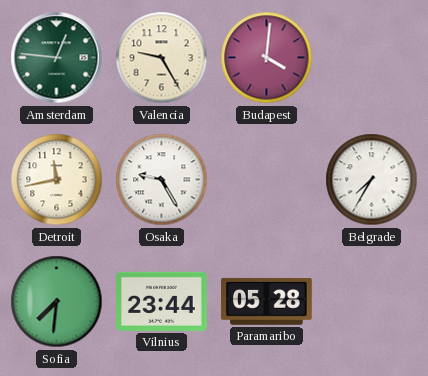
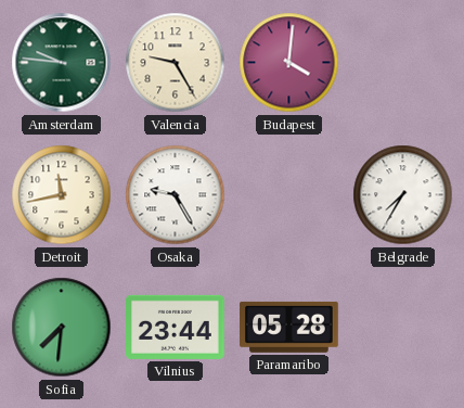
Amsterdam: 12:46 -> 9:46 (62, 63)
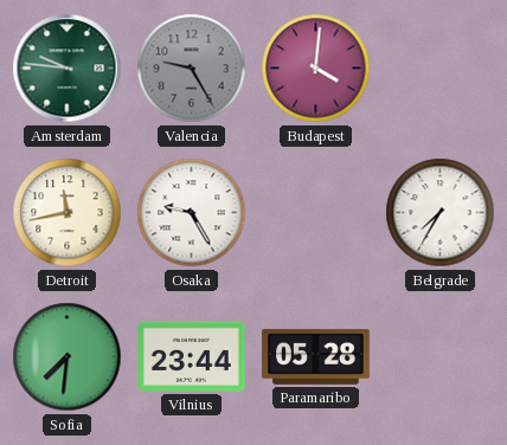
Valencia dial: cream -> grey (192, 69)
